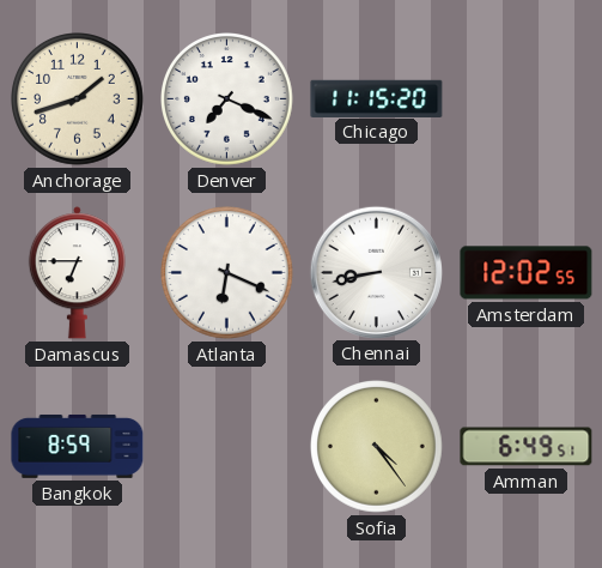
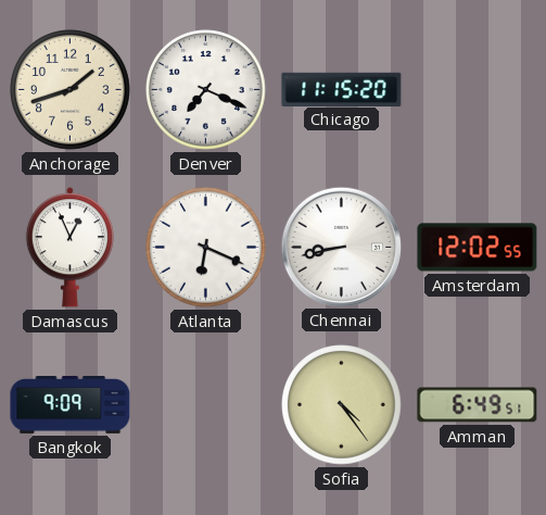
Damascus: 6:45 -> 12:56 (69, 248)
Bangkok: 8:59 -> 9:09 (71, 404)
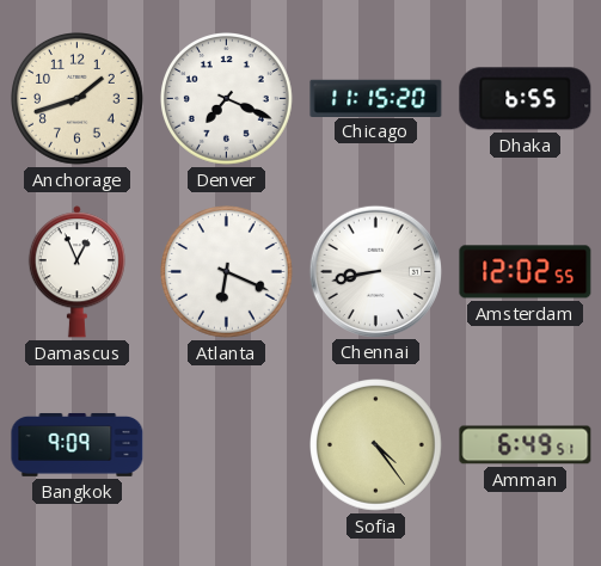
Dhaka: none -> 6:55 (526, 99)
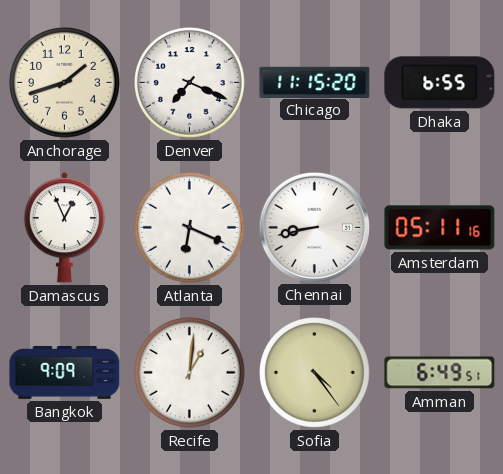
Amsterdam: 12:02 -> 05:11 (440, 228)
Recife: none -> 1:01 (190, 373)
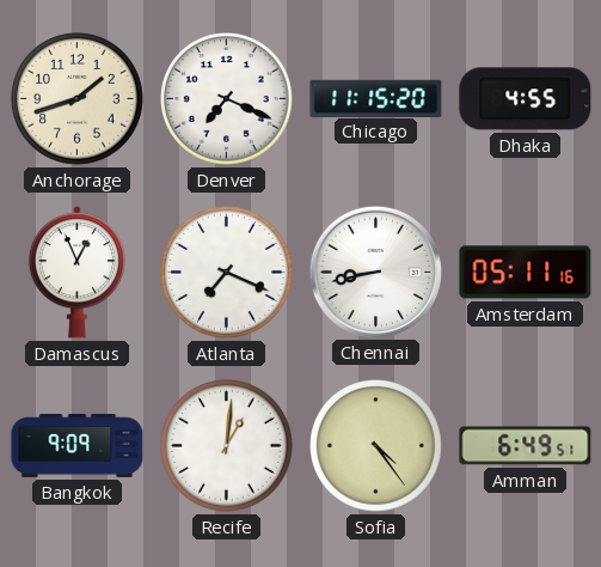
Dhaka: 6:55 -> 4:55 (526, 99)
Atlanta: 6:19 -> 7:19 (227, 273)
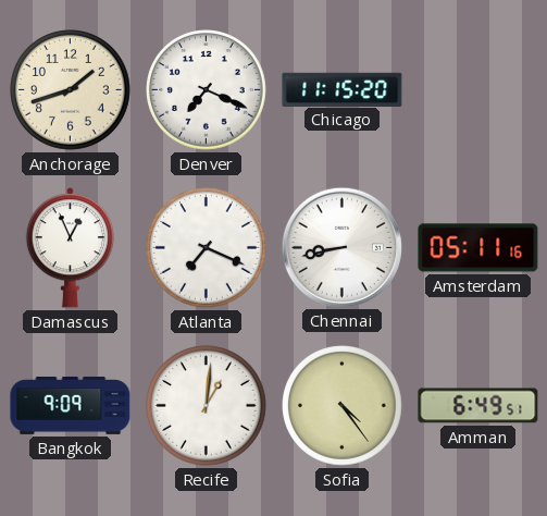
Dhaka: 4:55 -> none (526, 99)
